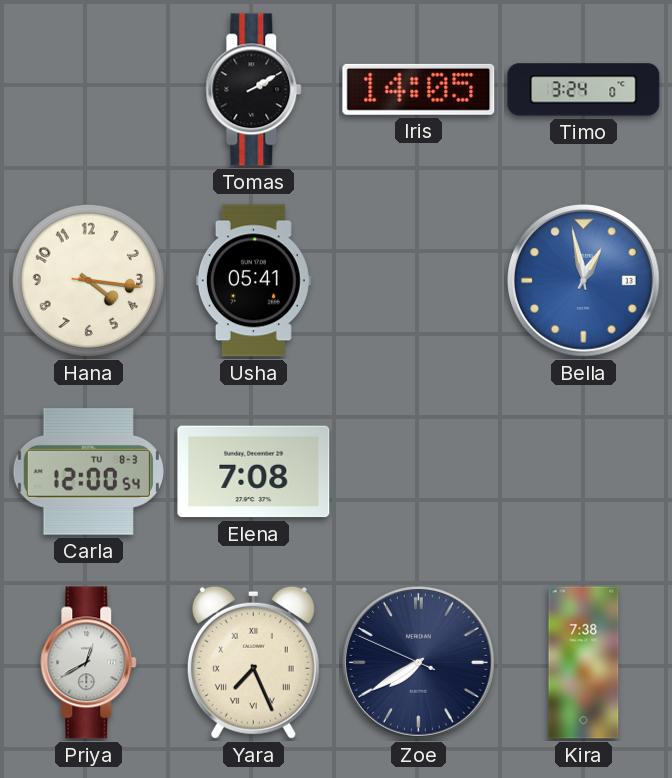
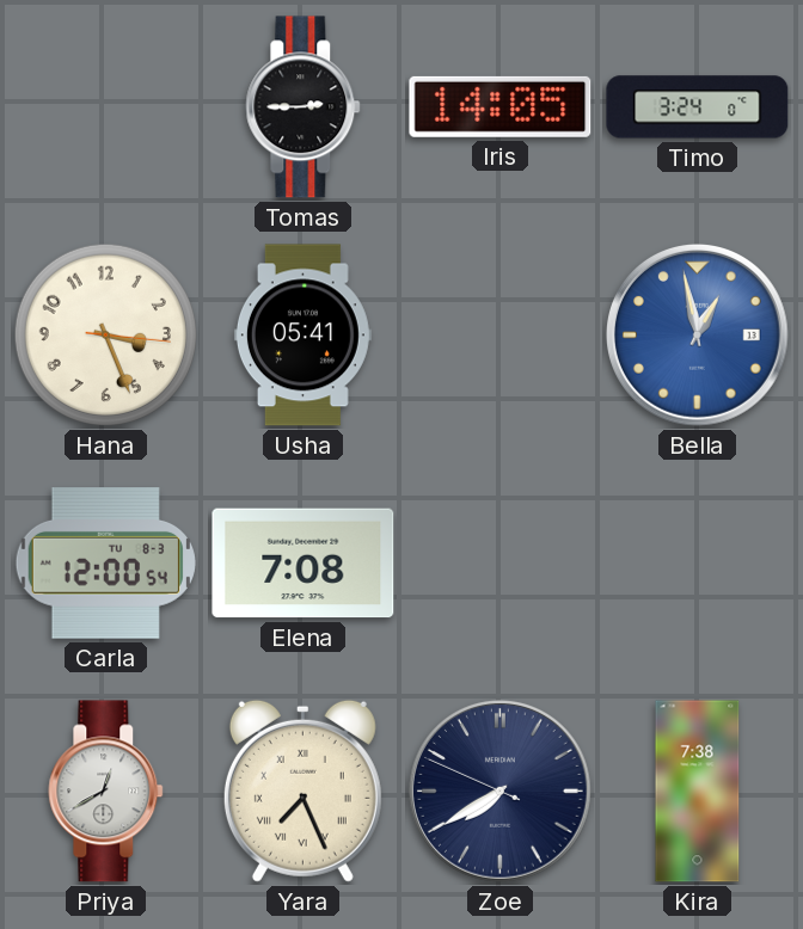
Tomas: 2:10 -> 2:45 (304, 107)
Hana: 4:16 -> 3:26 (105, 334)
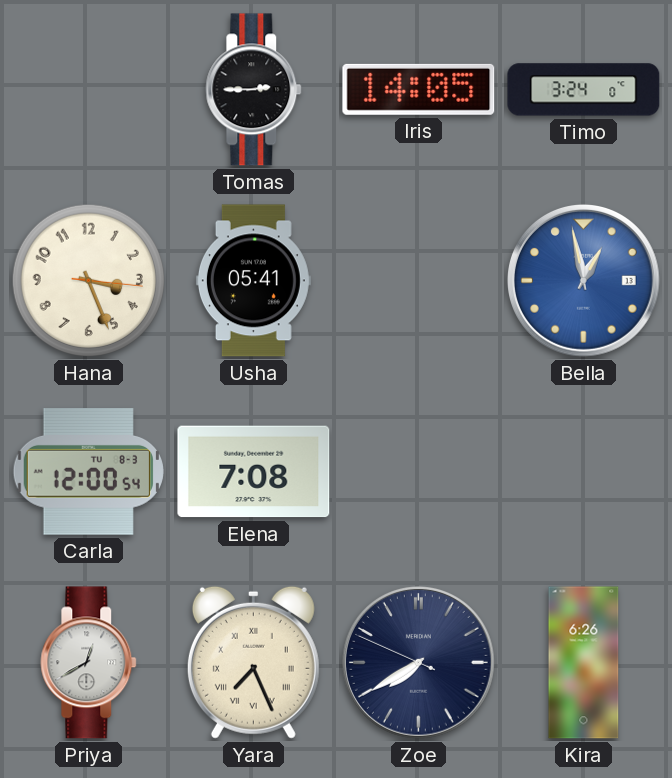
Kira: 7:38 -> 6:26 (584, 663)
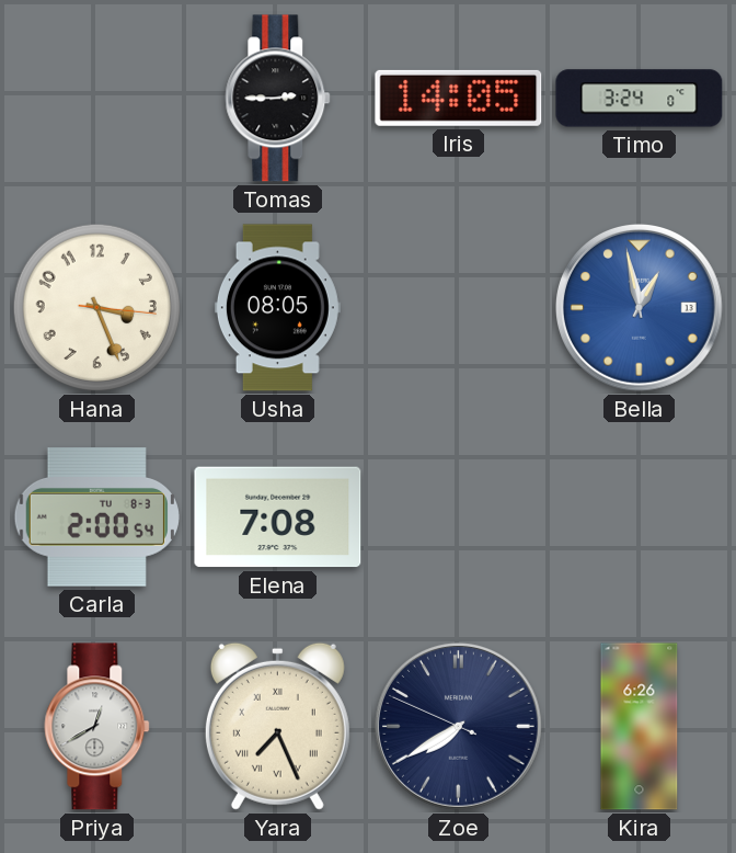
Usha: 05:41 -> 08:05 (277, 308)
Carla: 12:00 -> 2:00 (96, 518)
